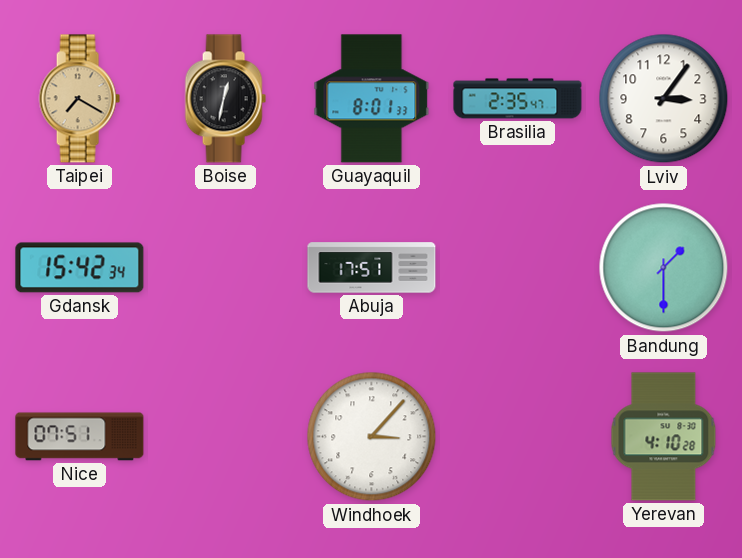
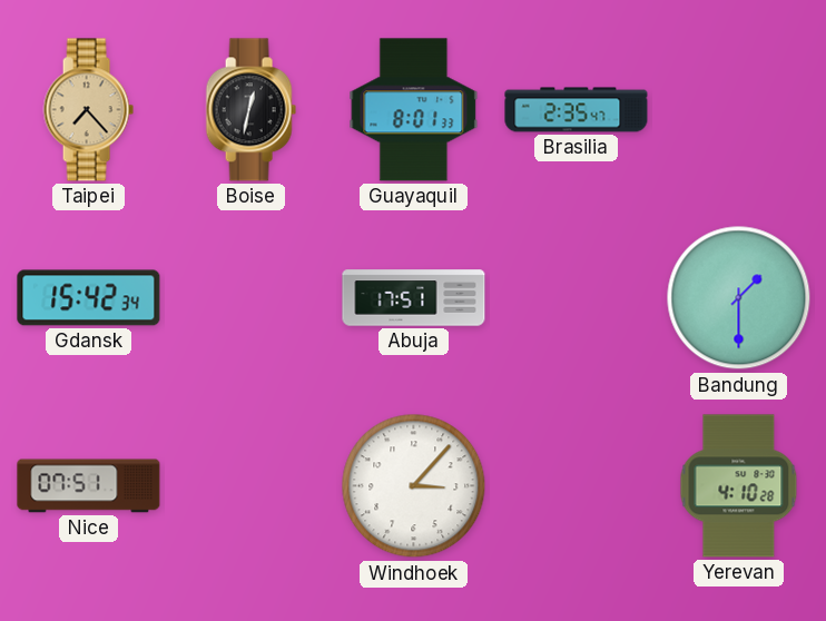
Taipei: 7:20 -> 7:23 (88, 110)
Lviv: 3:06 -> none (664, 99)
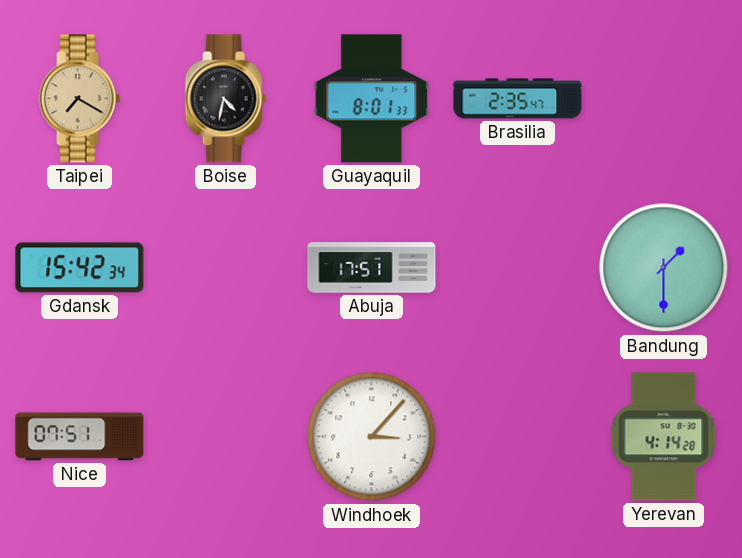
Taipei: 7:23 -> 7:20 (79, 99)
Boise: 12:32 -> 4:32 (225, 99)
Yerevan: 4:10 -> 4:14 (664, 437)
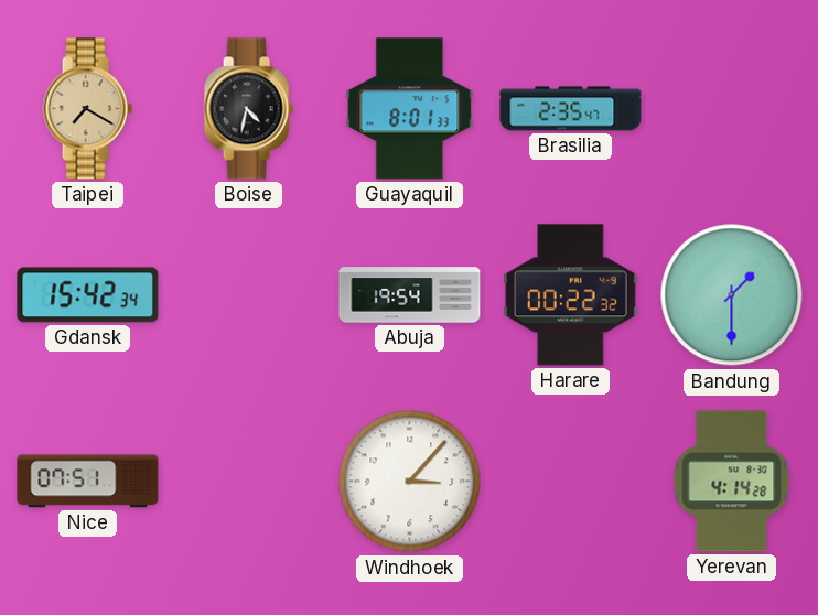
Abuja: 17:51 -> 19:54 (410, 295)
Harare: none -> 00:22 (571, 295)
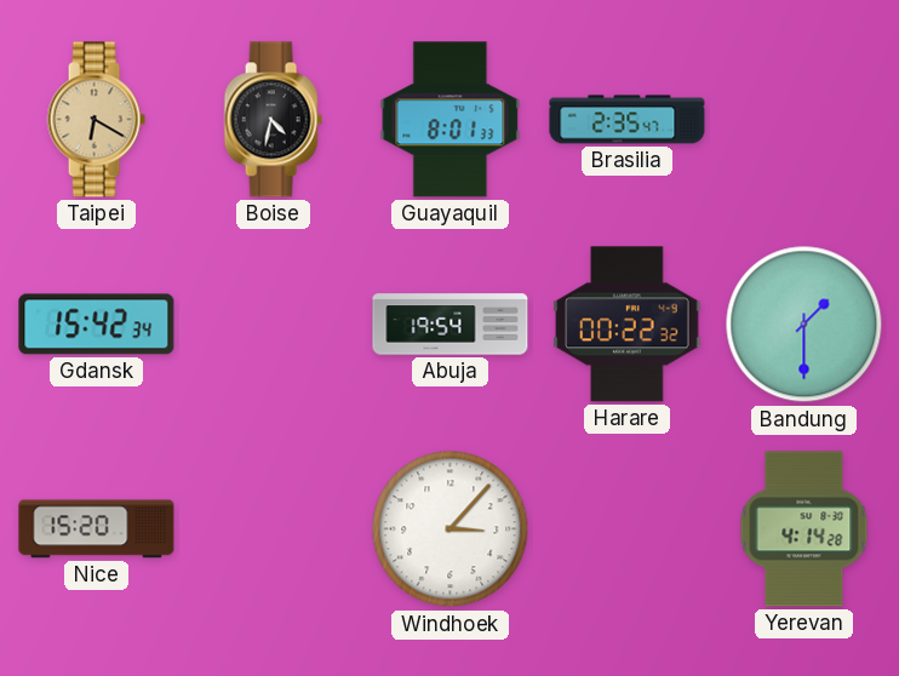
Taipei: 7:20 -> 6:20 (96, 120)
Nice: 07:51 -> 15:20 (97, 529)
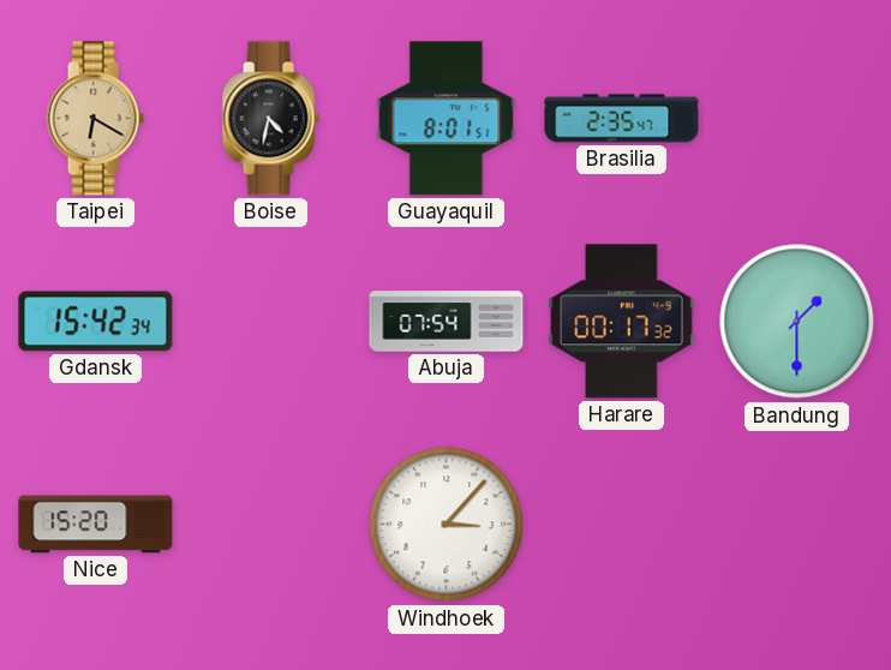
Guayaquil: 8:01:33 -> 8:01:51 (447, 119)
Abuja: 19:54 -> 07:54 (447, 322)
Harare: 00:22 -> 00:17 (622, 322)
Yerevan: 4:14 -> none (804, 529)
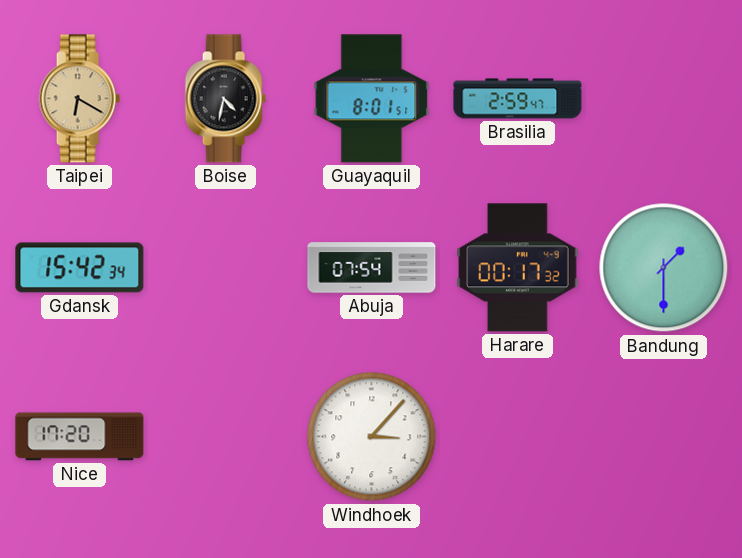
Brasilia: 2:35 -> 2:59 (518, 99)
Nice: 15:20 -> 17:20 (80, 437)
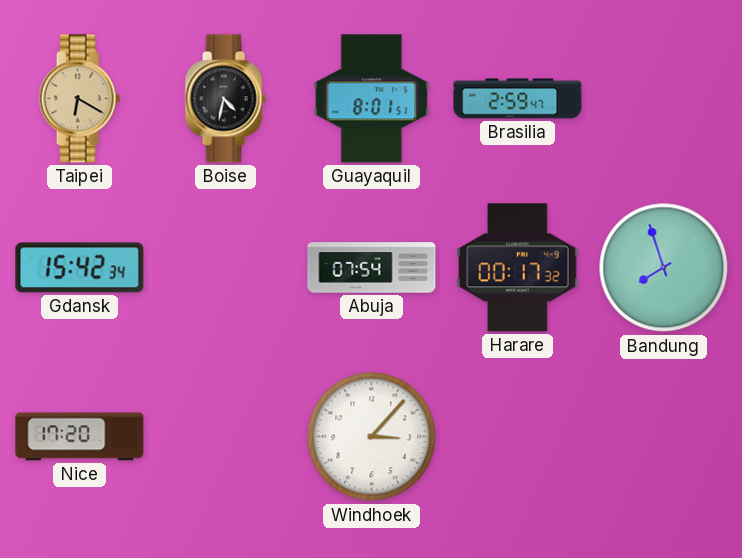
Bandung: 1:30 -> 7:57 (664, 268)
